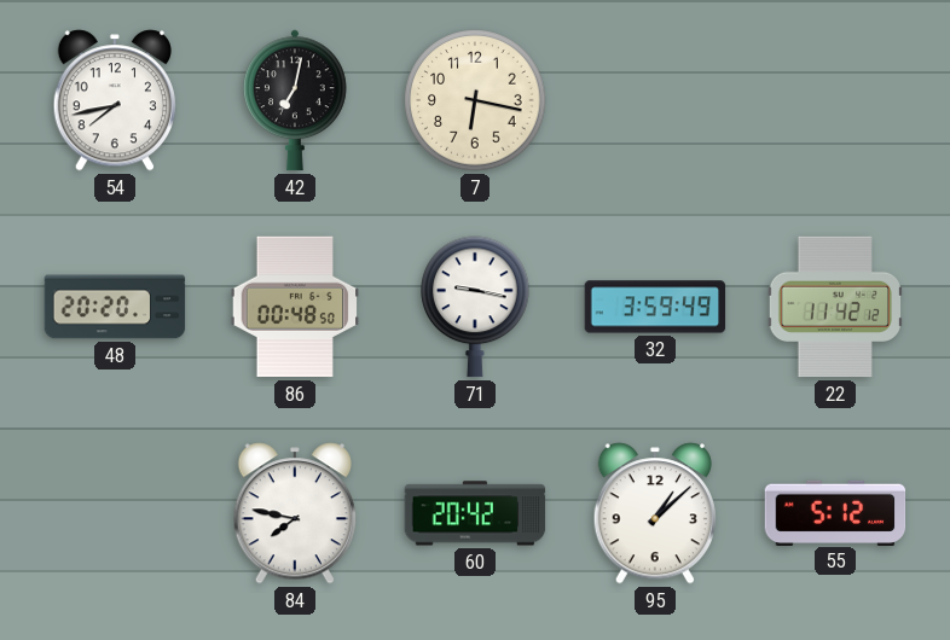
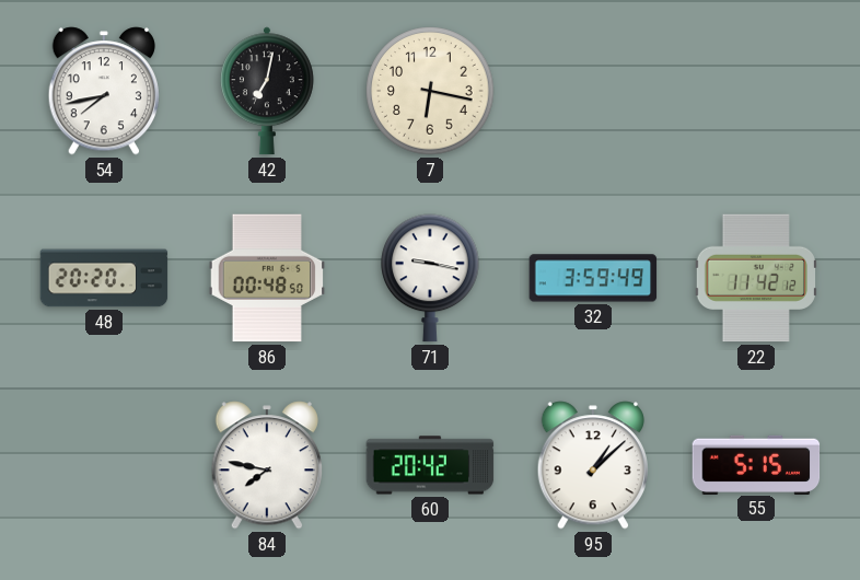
55: 5:12 -> 5:15 (756, 464)
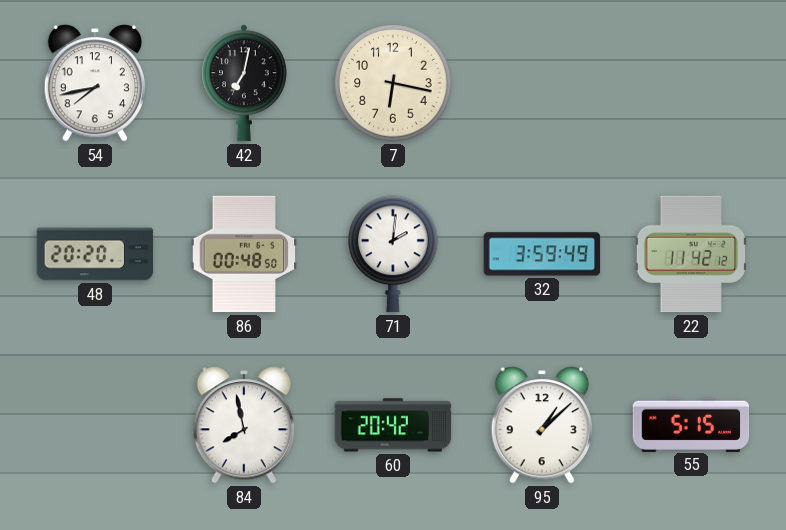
71: 9:17 -> 2:01 (393, 254)
84: 7:47 -> 7:58 (244, 425)
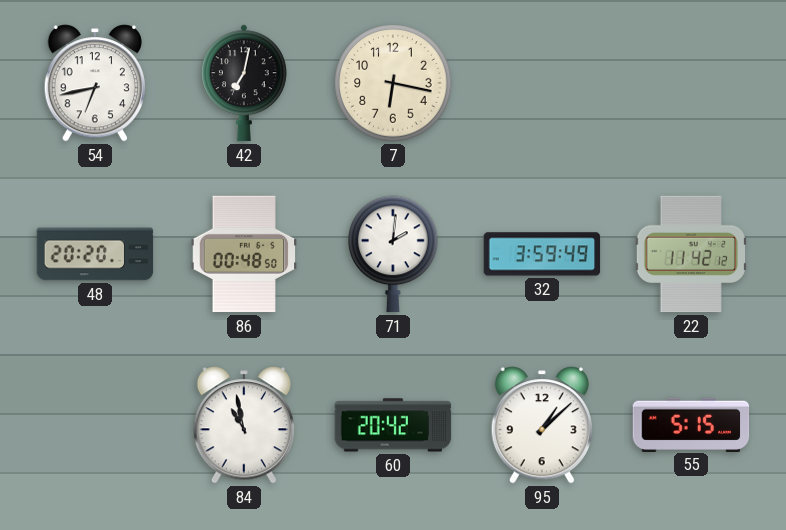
54: 7:43 -> 6:43 (95, 83)
84: 7:58 -> 10:58 (244, 425)
